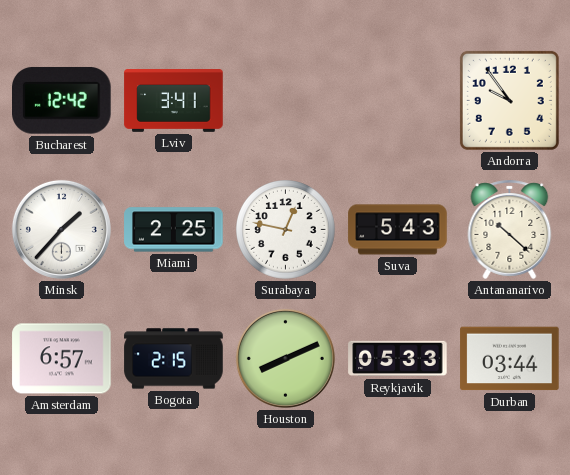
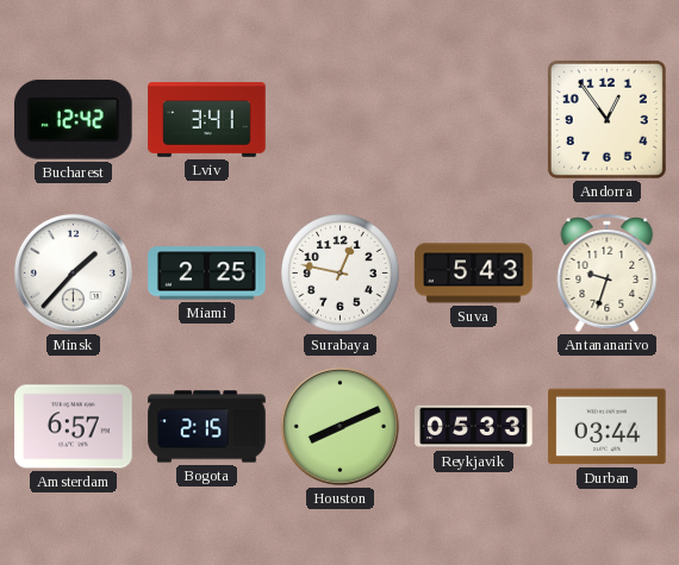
Andorra: 9:54 -> 12:54 (606, 119)
Antananarivo: 10:22 -> 9:33 (608, 272)
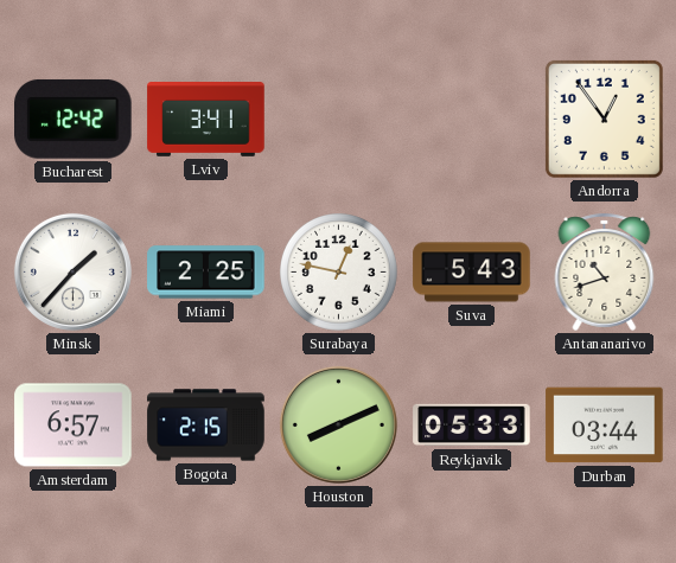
Antananarivo: 9:33 -> 10:42 (605, 271)
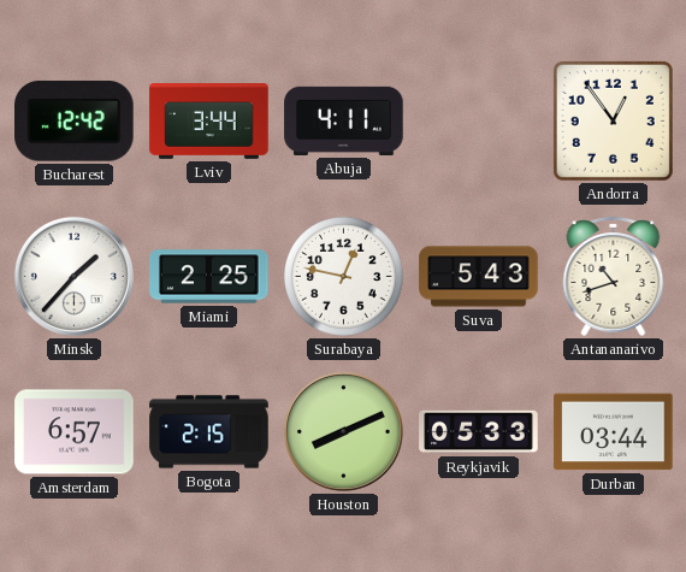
Lviv: 3:41 -> 3:44 (209, 122)
Abuja: none -> 4:11 (344, 120)
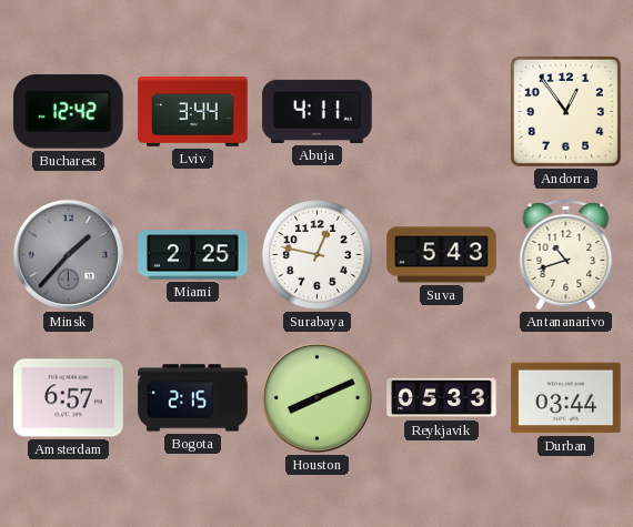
Minsk dial: white -> grey (68, 254)
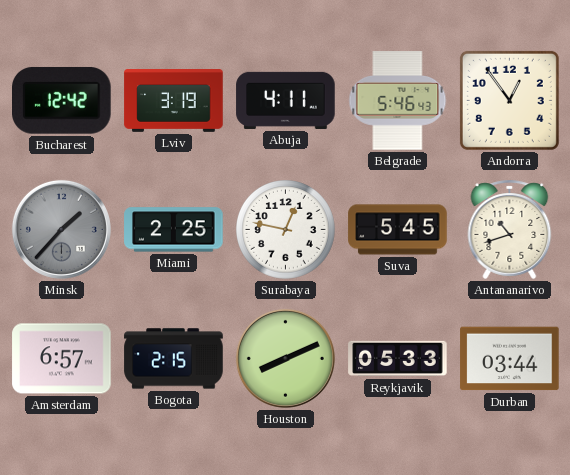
Lviv: 3:44 -> 3:19 (174, 101)
Belgrade: none -> 5:46 (398, 101)
Suva: 5:43 -> 5:45 (398, 230)
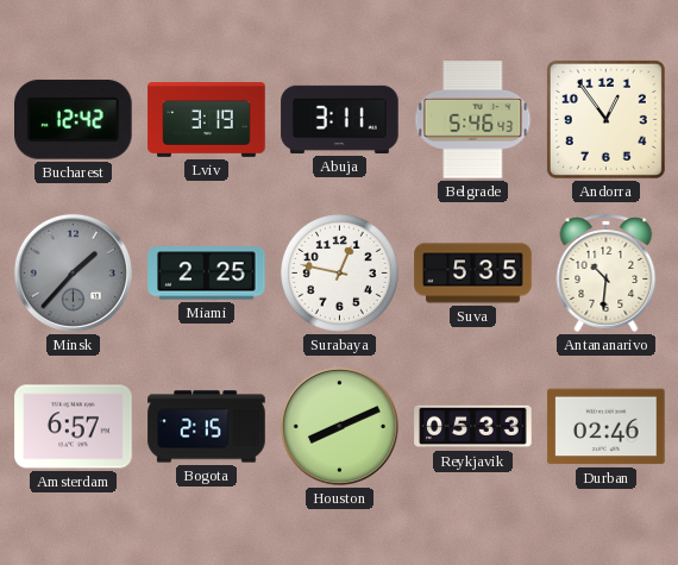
Abuja: 4:11 -> 3:11 (340, 119)
Suva: 5:45 -> 5:35 (473, 274)
Antananarivo: 10:42 -> 10:31 (607, 272)
Durban: 03:44 -> 02:46 (607, 427)
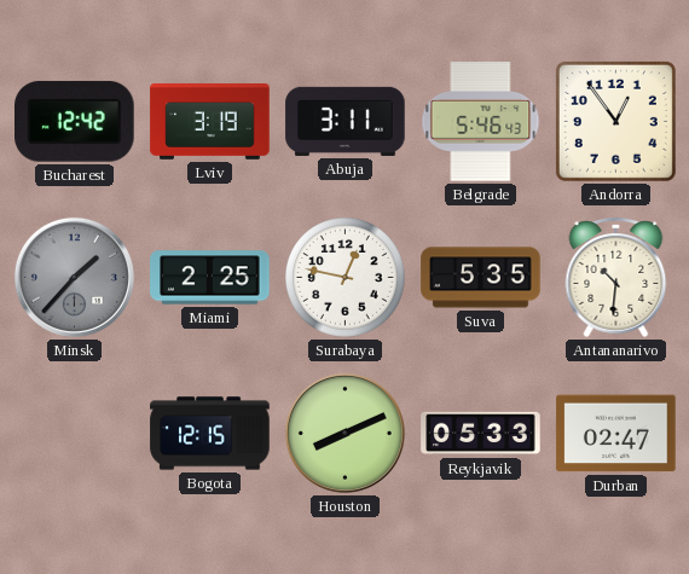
Amsterdam: 6:57 -> none (74, 427)
Bogota: 2:15 -> 12:15 (210, 434)
Durban: 02:46 -> 02:47 (616, 434)
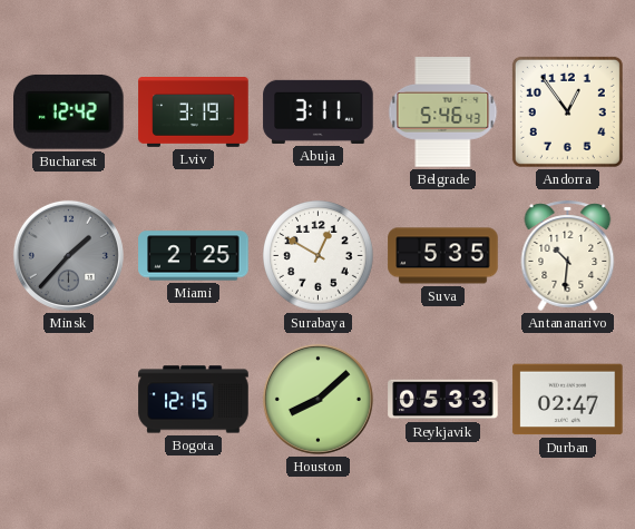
Surabaya: 12:47 -> 12:50 (319, 256)
Houston: 8:11 -> 8:08 (317, 399)
